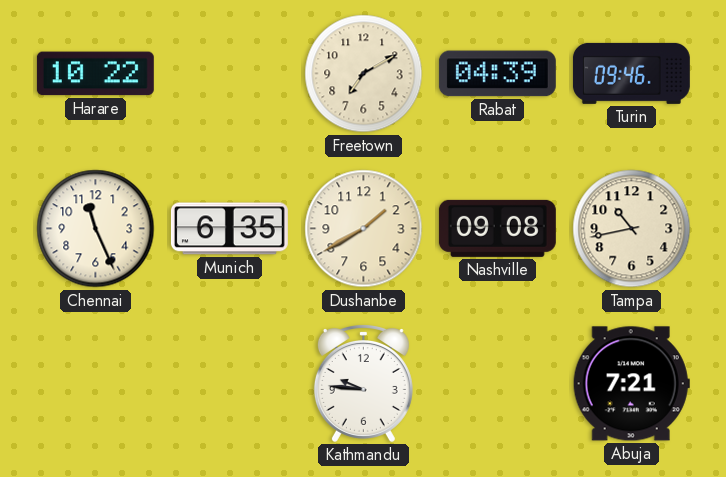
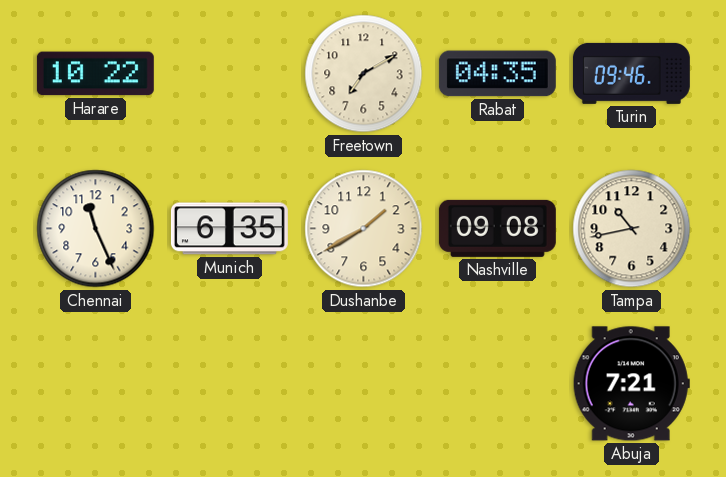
Rabat: 04:39 -> 04:35 (497, 74)
Kathmandu: 9:46 -> none (363, 384)
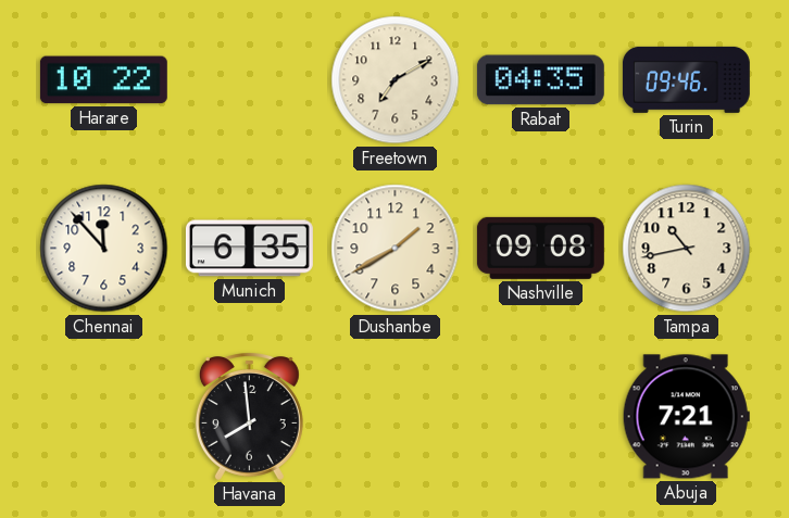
Chennai: 11:26 -> 11:53 (104, 249)
Havana: none -> 7:59 (249, 417)
